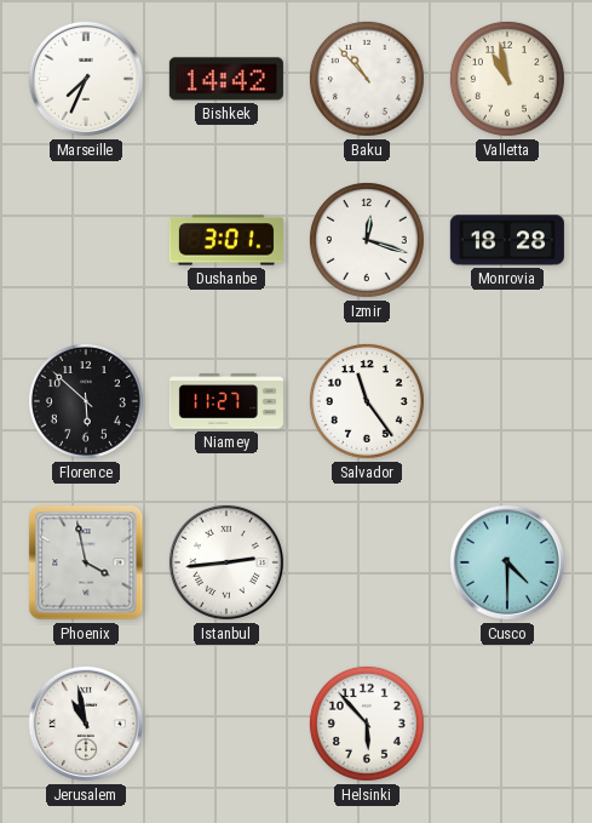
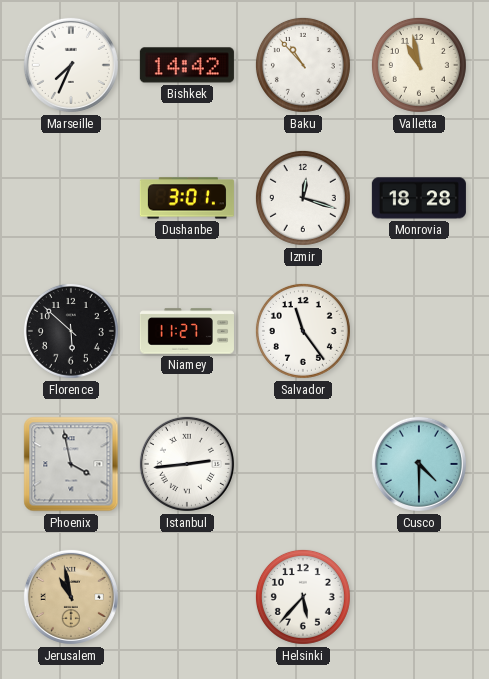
Jerusalem dial: white -> champagne (71, 597)
Helsinki: 5:53 -> 5:37 (303, 597)
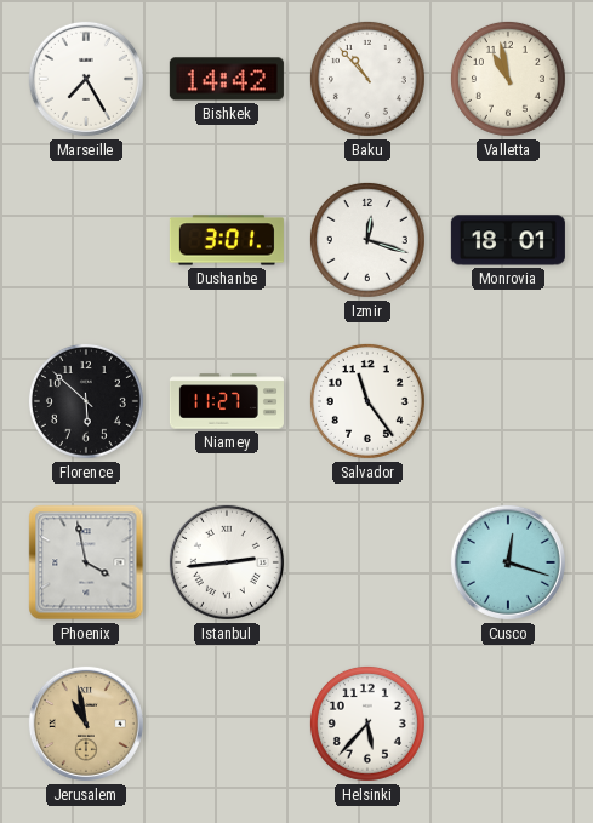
Marseille: 7:34 -> 7:25 (86, 79)
Monrovia: 18:28 -> 18:01 (508, 240)
Cusco: 4:30 -> 12:18 (508, 562)
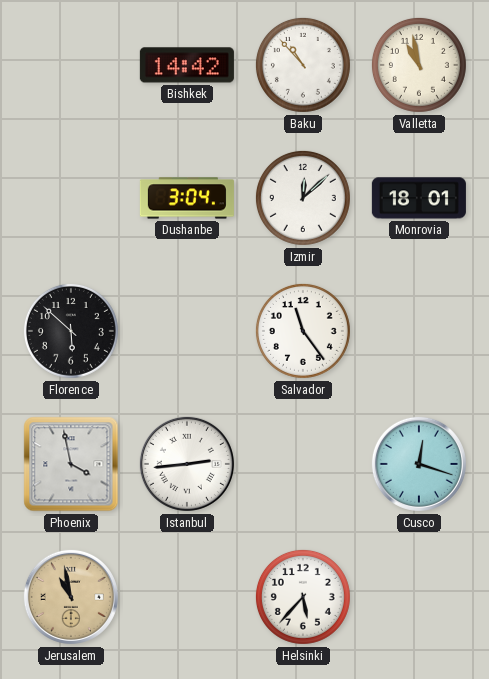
Marseille: 7:25 -> none (86, 79)
Dushanbe: 3:01 -> 3:04 (187, 198)
Izmir: 12:18 -> 12:08 (303, 198)
Niamey: 11:27 -> none (227, 401)
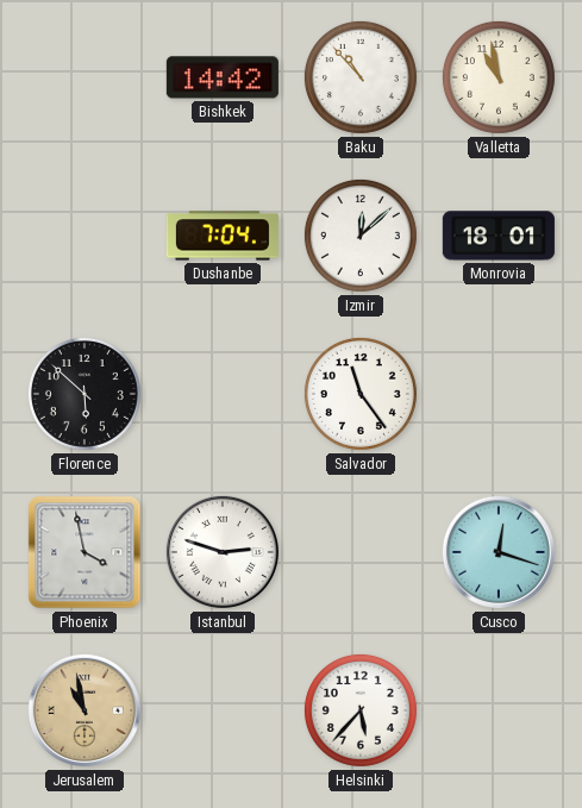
Dushanbe: 3:04 -> 7:04 (223, 236)
Istanbul: 2:44 -> 2:48 (223, 552)
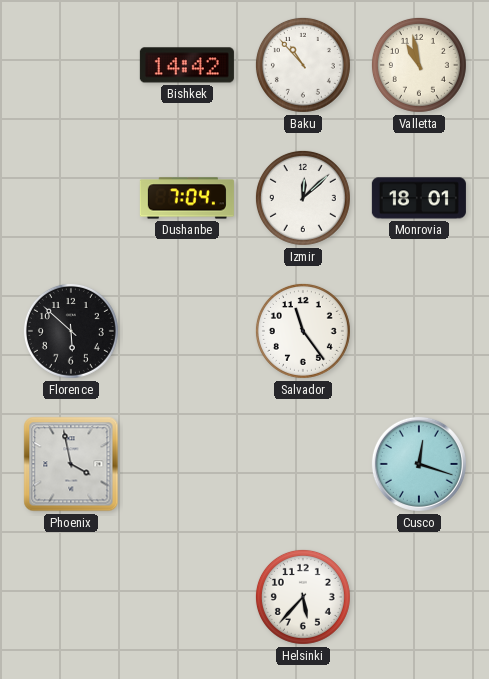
Istanbul: 2:48 -> none (223, 552)
Jerusalem: 10:58 -> none (85, 710)
